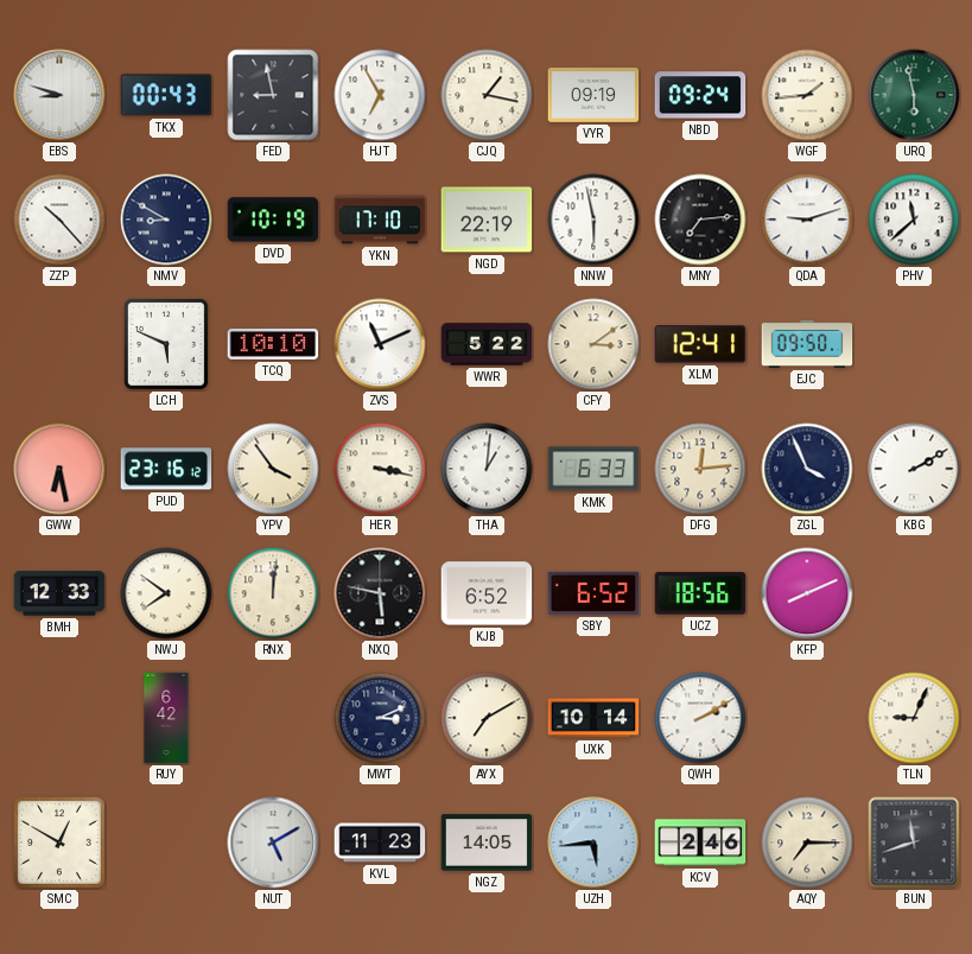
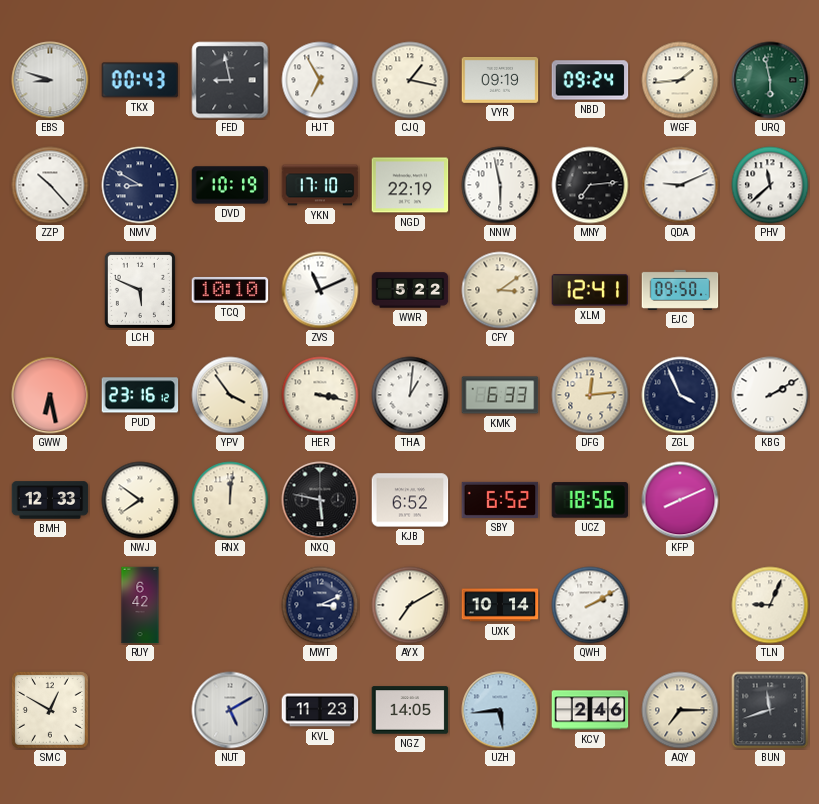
QDA: 9:12 -> 9:11 (680, 185)
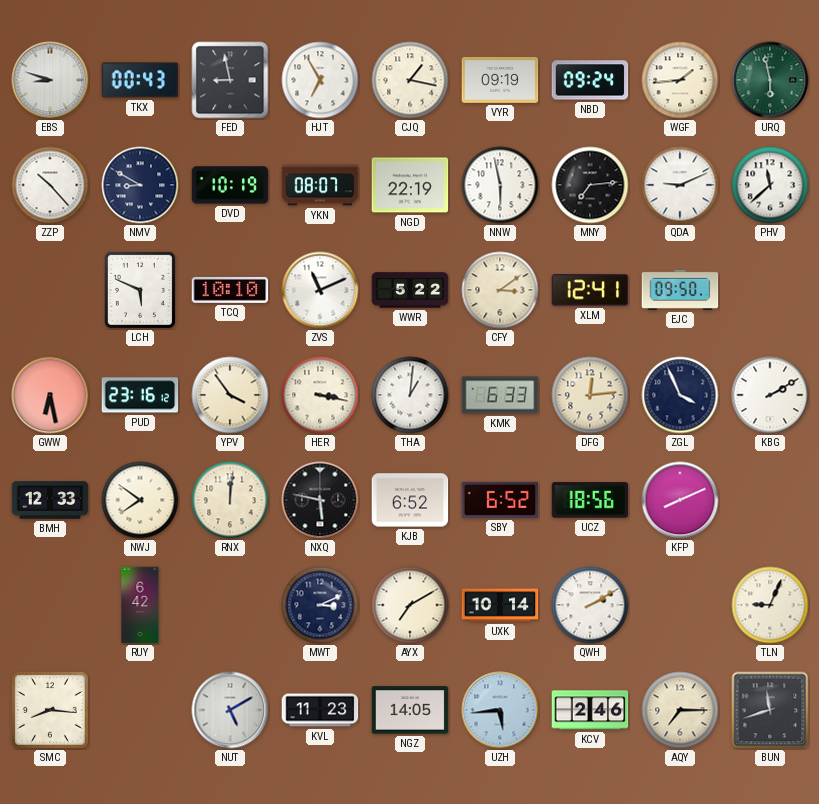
YKN: 17:10 -> 08:07 (320, 185)
SMC: 12:50 -> 8:16 (50, 710)
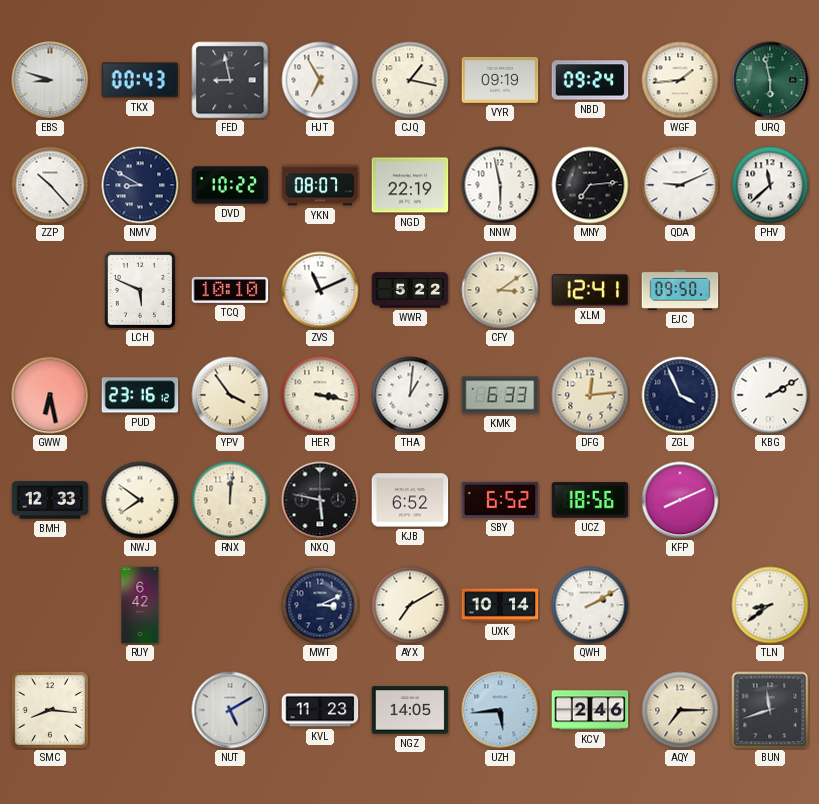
DVD: 10:19 -> 10:22 (230, 185)
TLN: 9:04 -> 8:39 (770, 605)
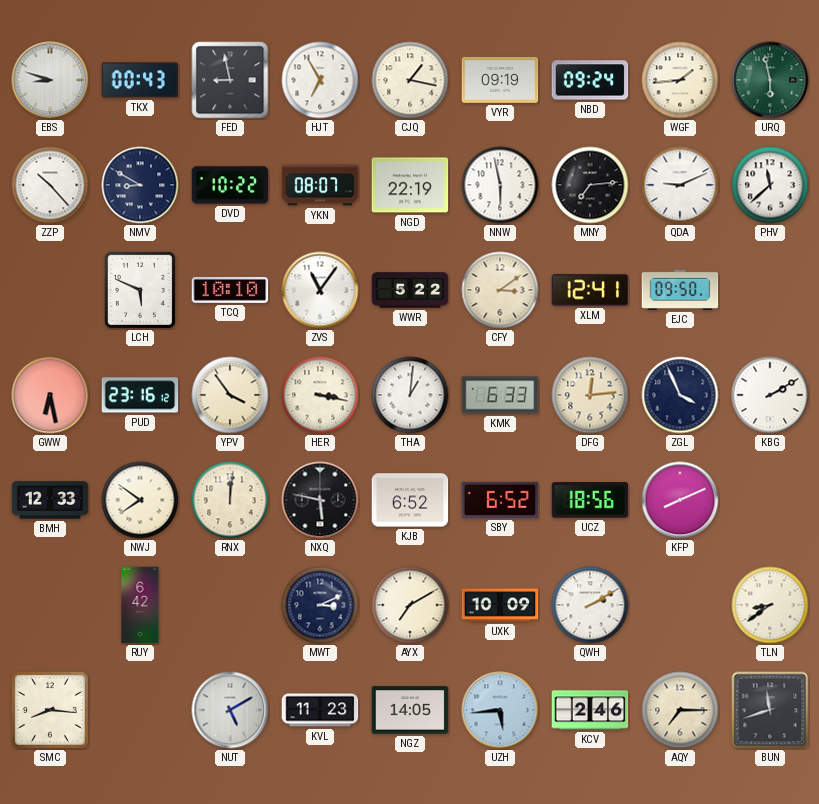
ZVS: 11:11 -> 11:06 (320, 290)
UXK: 10:14 -> 10:09 (500, 605)
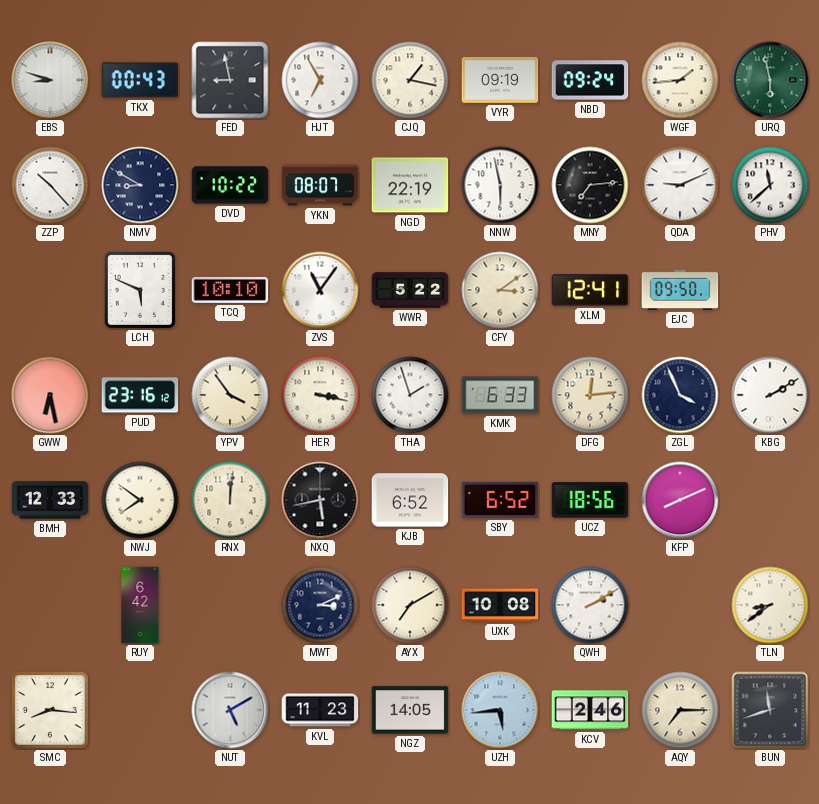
THA: 1:01 -> 1:57 (410, 395)
NXQ: 5:47 -> 5:43 (320, 500)
UXK: 10:09 -> 10:08 (500, 605)
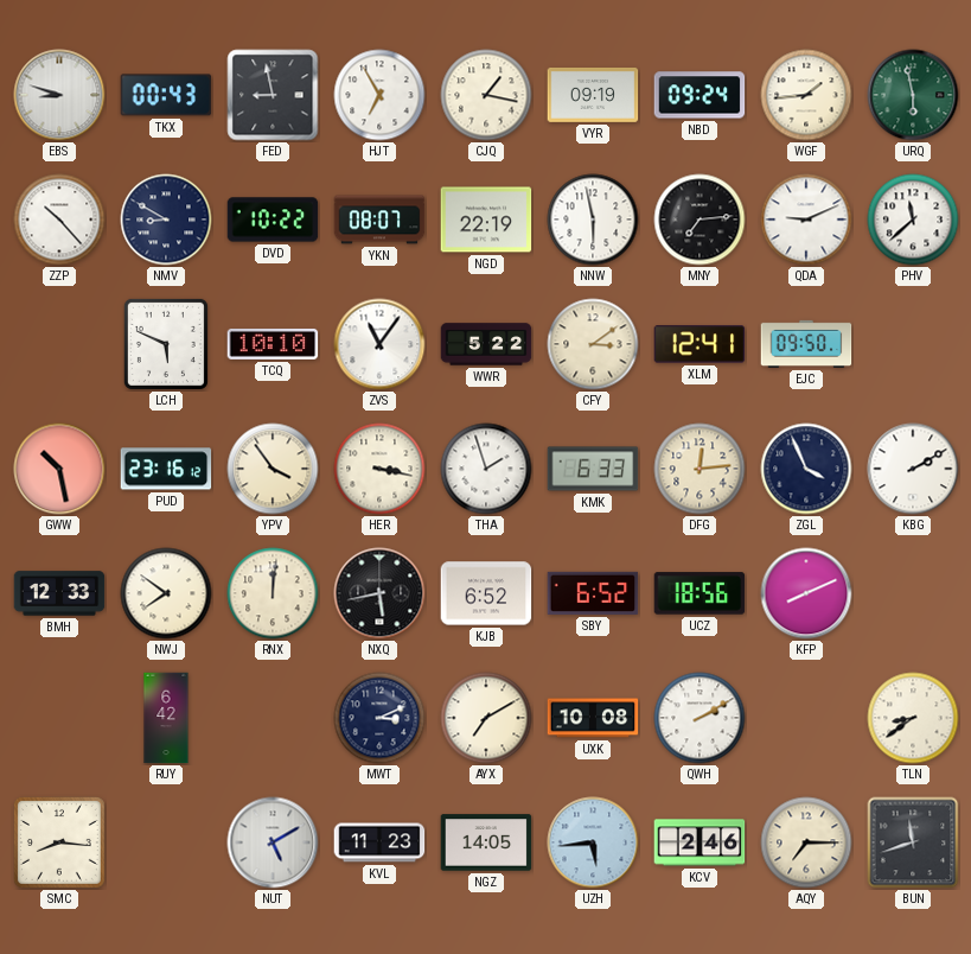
GWW: 6:28 -> 10:28 (59, 469)
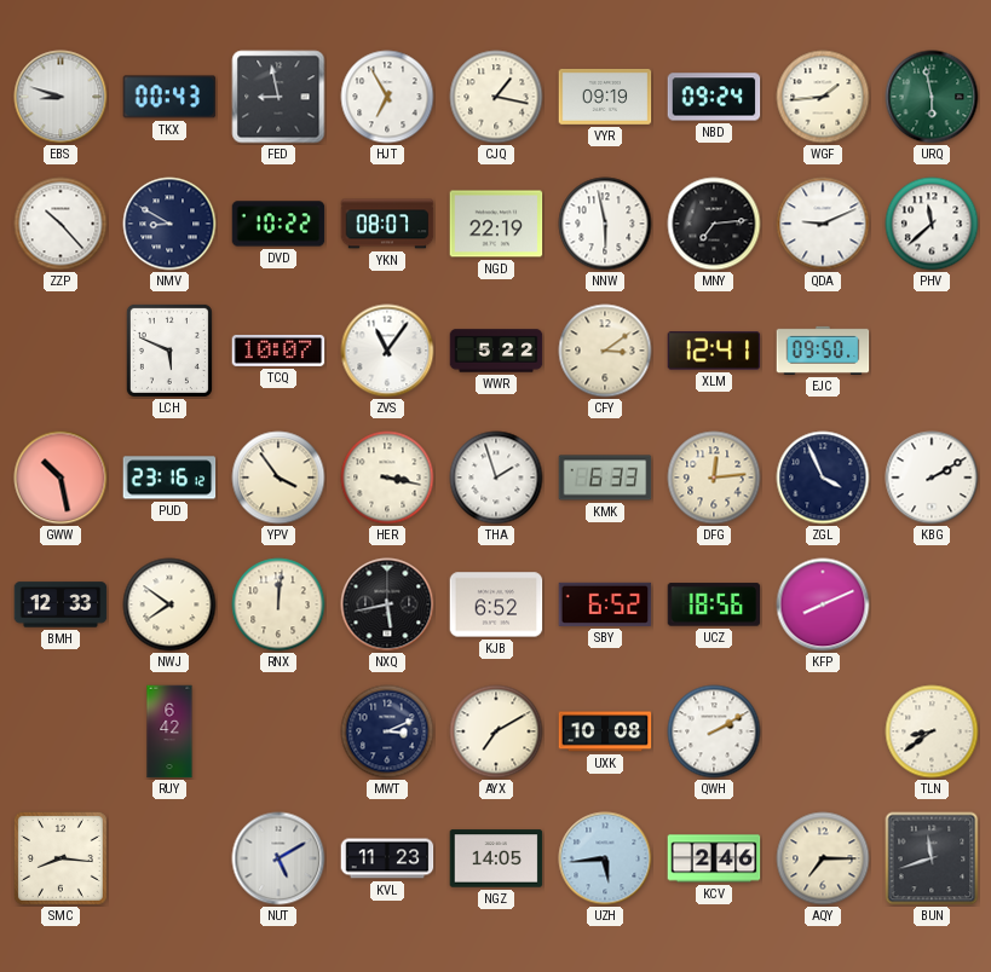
TCQ: 10:10 -> 10:07 (278, 351)
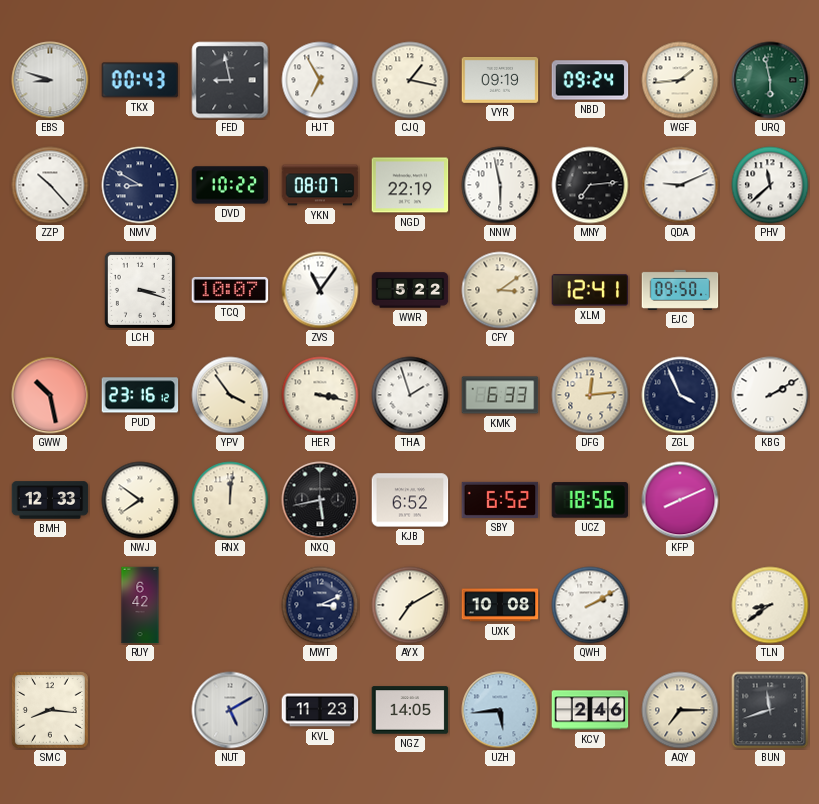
LCH: 5:49 -> 3:18 (140, 290)
